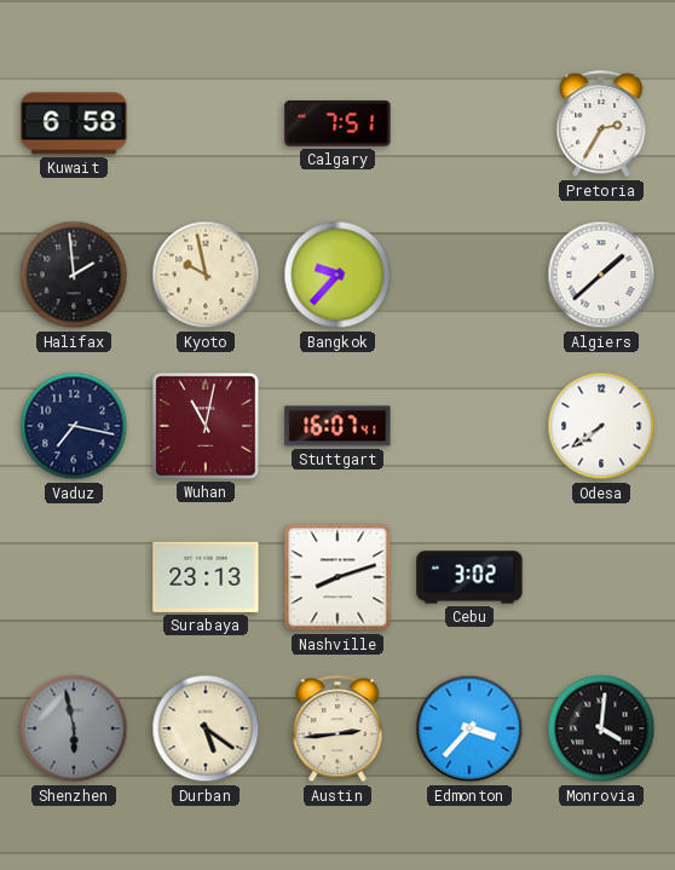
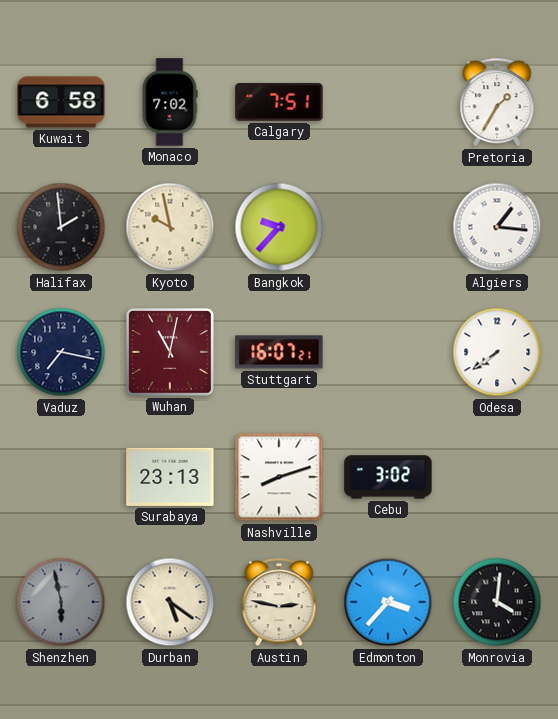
Monaco: none -> 7:02 (170, 102)
Pretoria: 2:35 -> 1:35 (497, 103)
Algiers: 1:38 -> 1:16 (497, 227)
Stuttgart: 16:07:41 -> 16:07:21 (279, 352)
Austin: 2:44 -> 2:47 (279, 603)
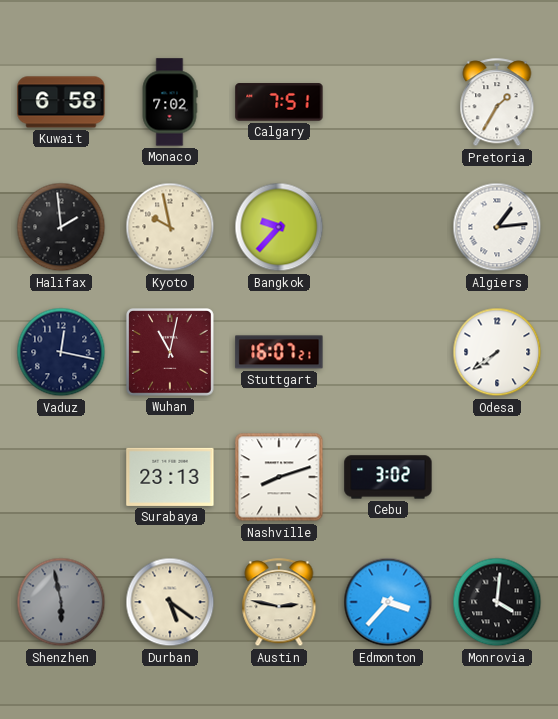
Algiers: 1:16 -> 1:14 (497, 227)
Vaduz: 7:17 -> 12:17 (61, 352)
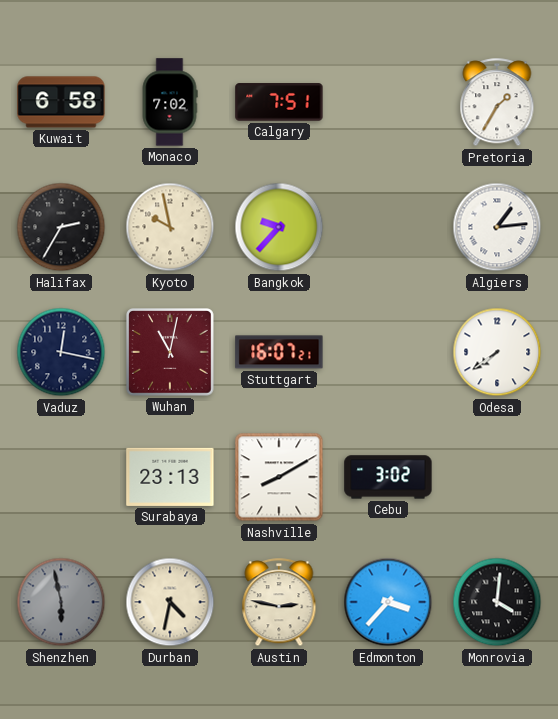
Halifax: 1:59 -> 2:35 (61, 227)
Nashville: 8:12 -> 8:10 (279, 477)
Durban: 5:21 -> 4:32 (170, 602)
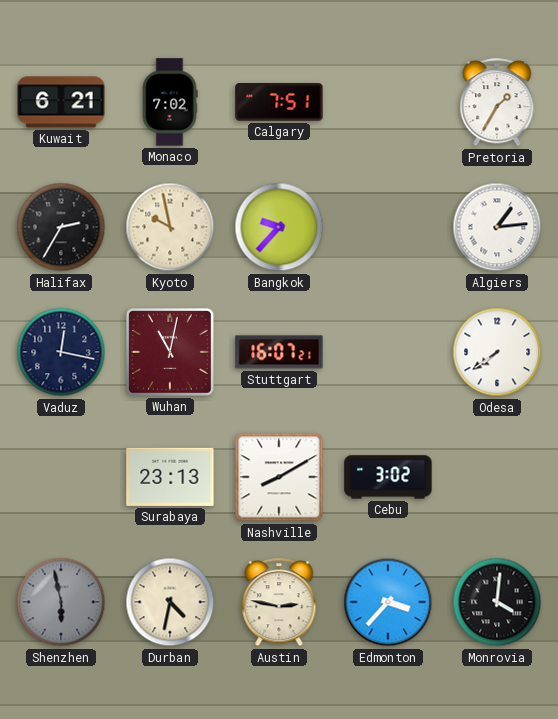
Kuwait: 6:58 -> 6:21 (61, 102)
